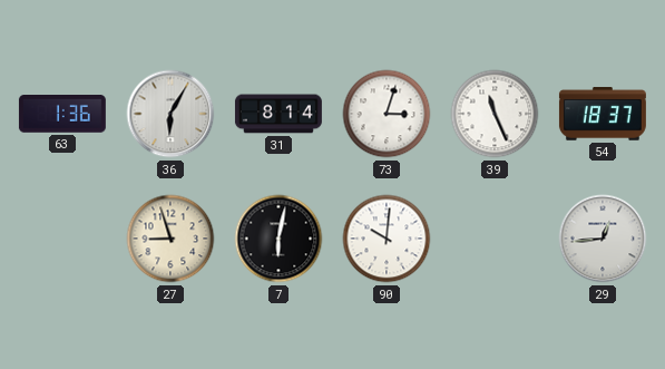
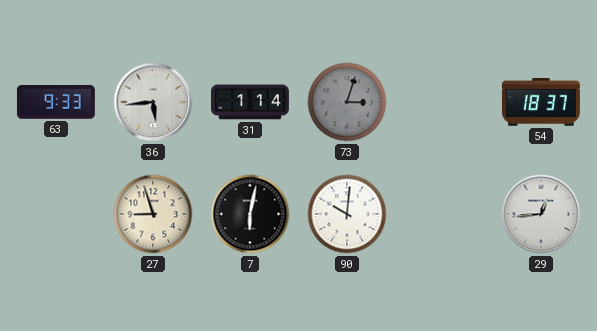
63: 1:36 -> 9:33 (56, 103)
36: 6:05 -> 5:44 (153, 102)
31: 8:14 -> 1:14 (250, 102)
73 dial: white -> grey (347, 102)
39: 11:26 -> none (495, 114)
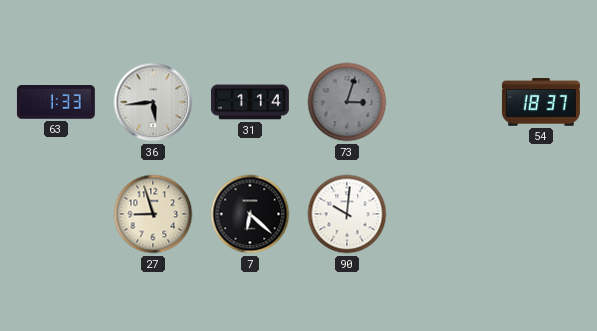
63: 9:33 -> 1:33 (56, 103)
7: 6:02 -> 6:22 (250, 214)
29: 12:44 -> none (541, 214)
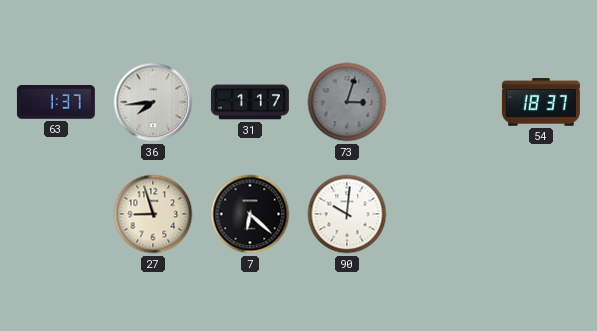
63: 1:33 -> 1:37 (56, 103)
36: 5:44 -> 7:44 (153, 102)
31: 1:14 -> 1:17 (250, 102)
